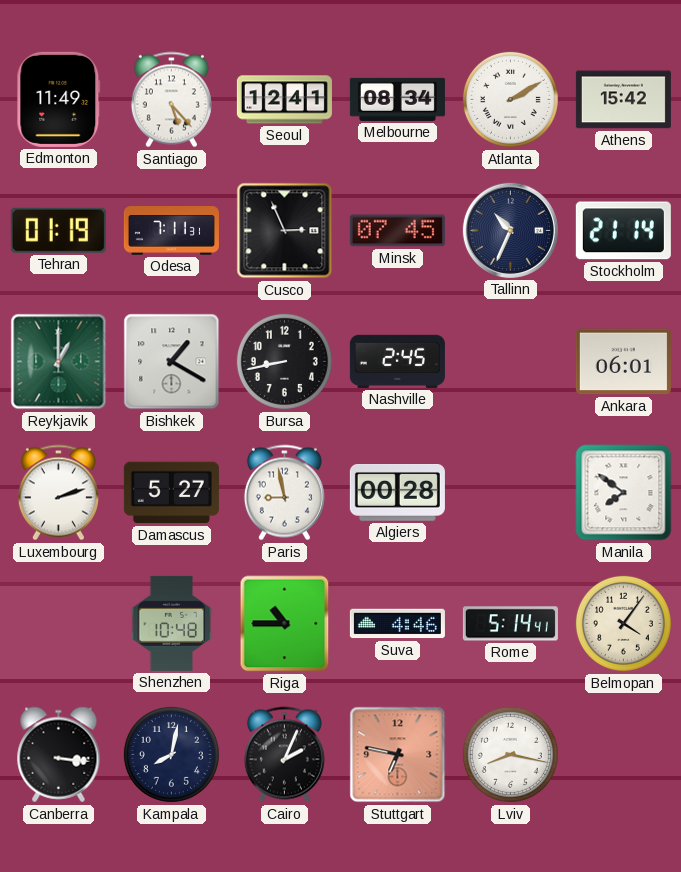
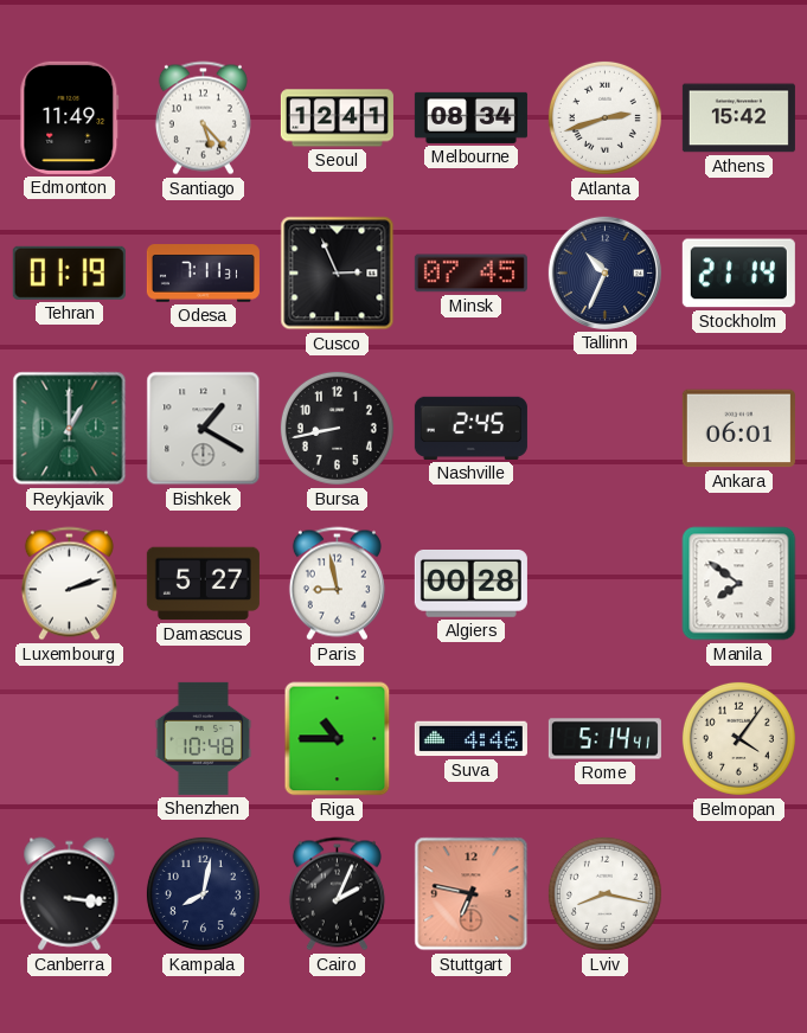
Atlanta: 2:10 -> 2:42 (604, 117)
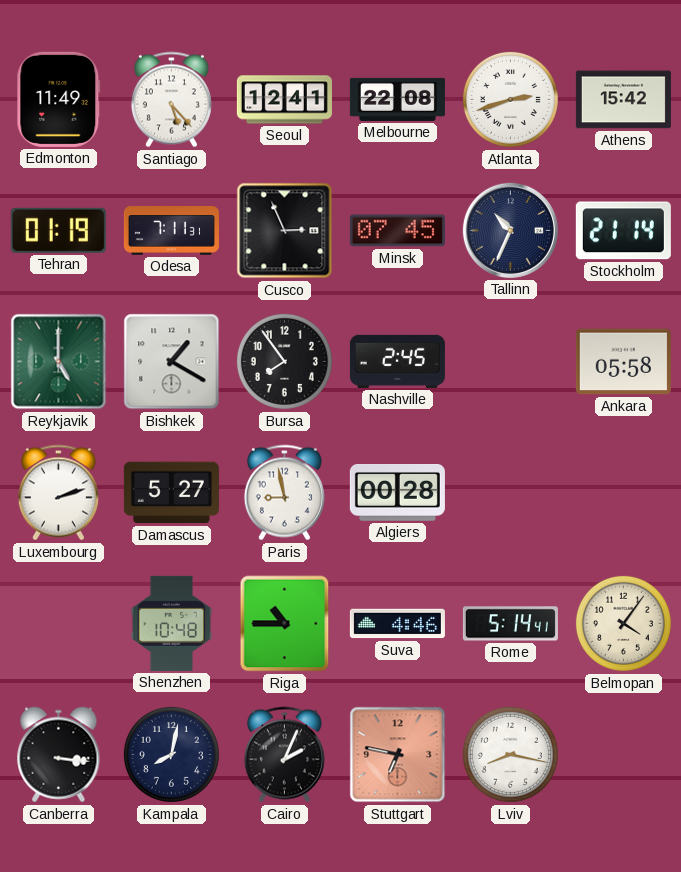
Melbourne: 08:34 -> 22:08 (397, 99)
Reykjavik: 1:00 -> 5:00 (59, 362)
Bursa: 8:43 -> 7:54 (284, 361)
Ankara: 06:01 -> 05:58 (623, 362)
Manila: 7:51 -> none (739, 584)
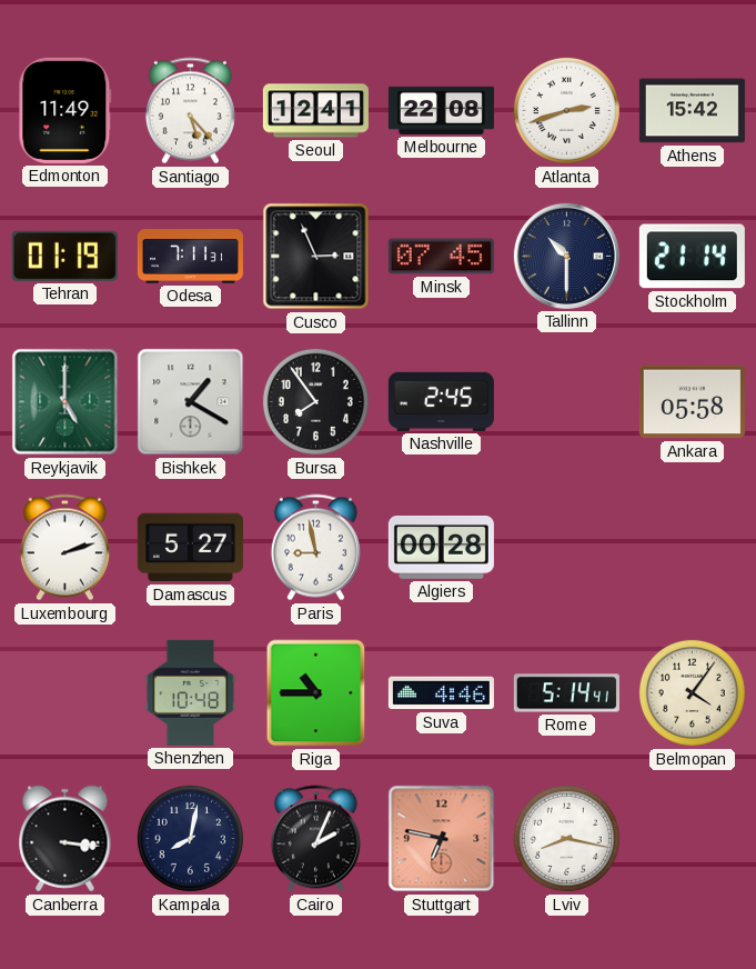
Tallinn: 10:34 -> 10:30 (566, 256)
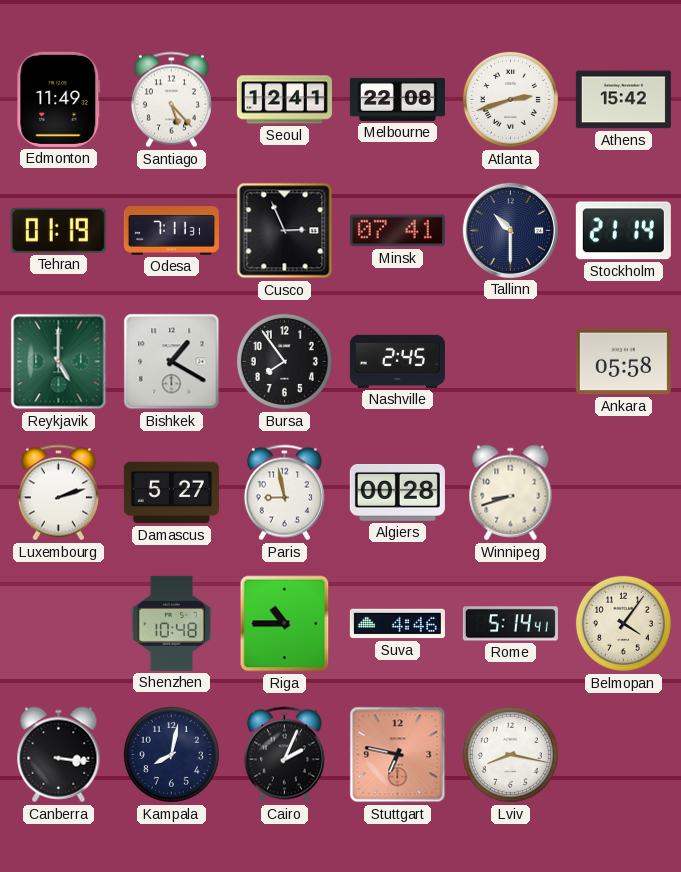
Minsk: 07:45 -> 07:41 (397, 231)
Winnipeg: none -> 8:42 (511, 493)
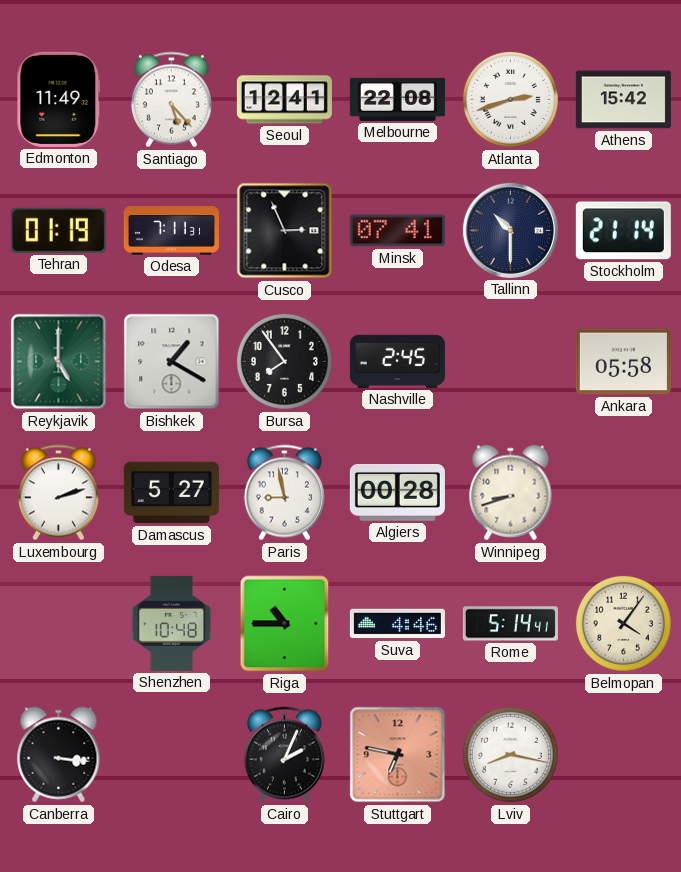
Kampala: 8:02 -> none (171, 754)
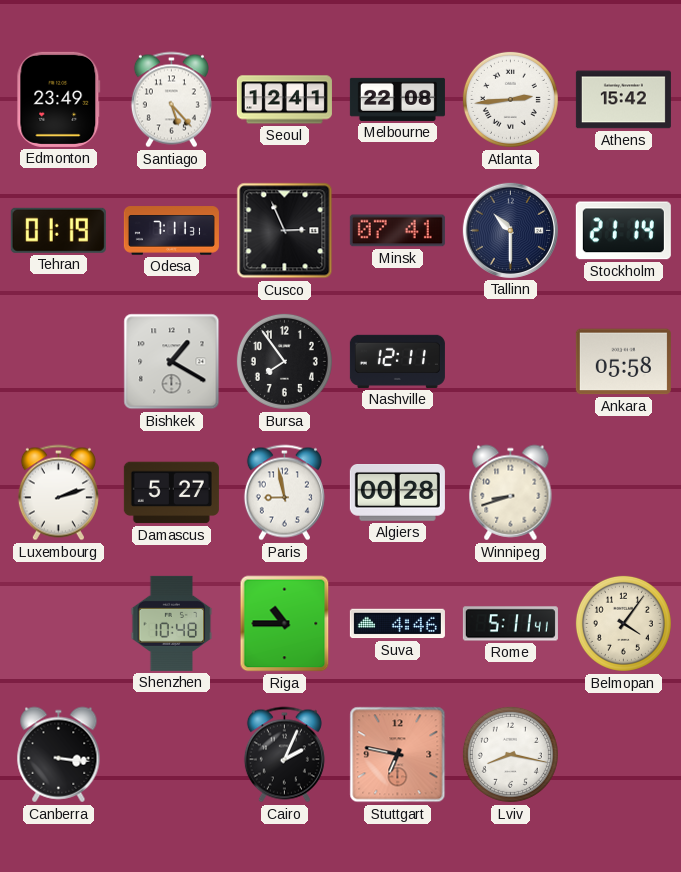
Edmonton: 11:49 -> 23:49 (59, 99)
Atlanta: 2:42 -> 2:44 (510, 99)
Reykjavik: 5:00 -> none (59, 362)
Nashville: 2:45 -> 12:11 (397, 361)
Rome: 5:14 -> 5:11 (510, 624)
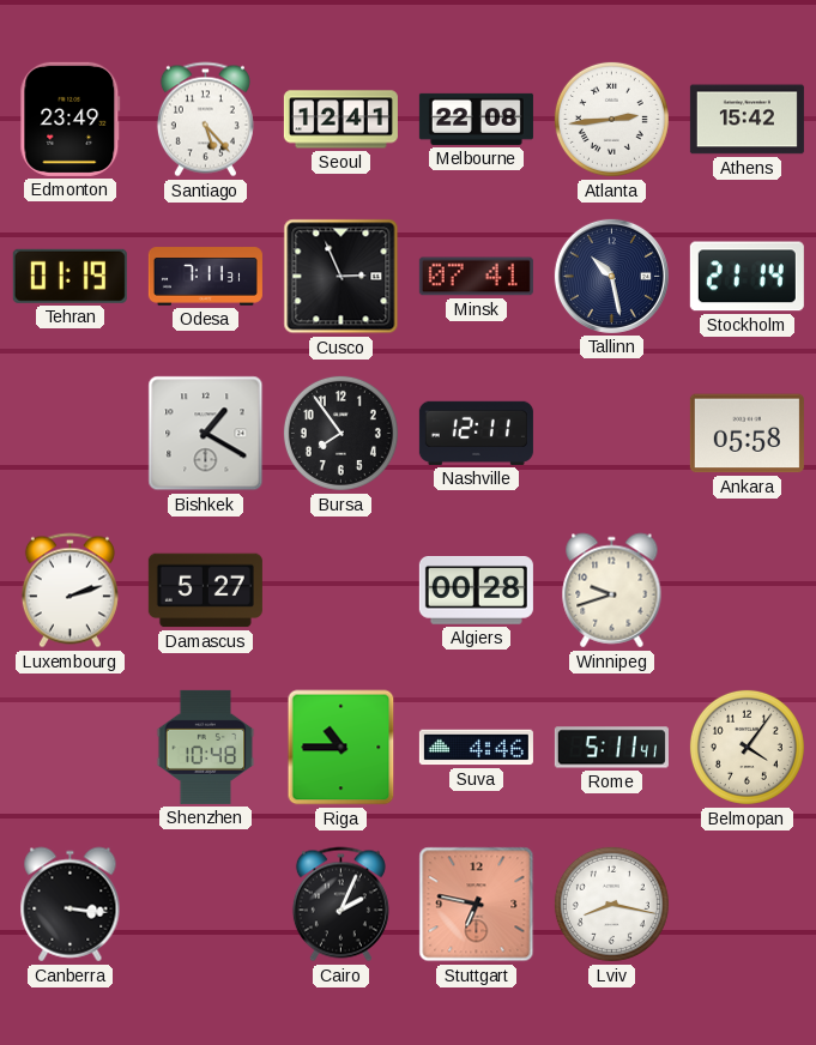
Tallinn: 10:30 -> 10:28 (611, 276)
Paris: 8:58 -> none (284, 493)
Winnipeg: 8:42 -> 9:42 (612, 591)
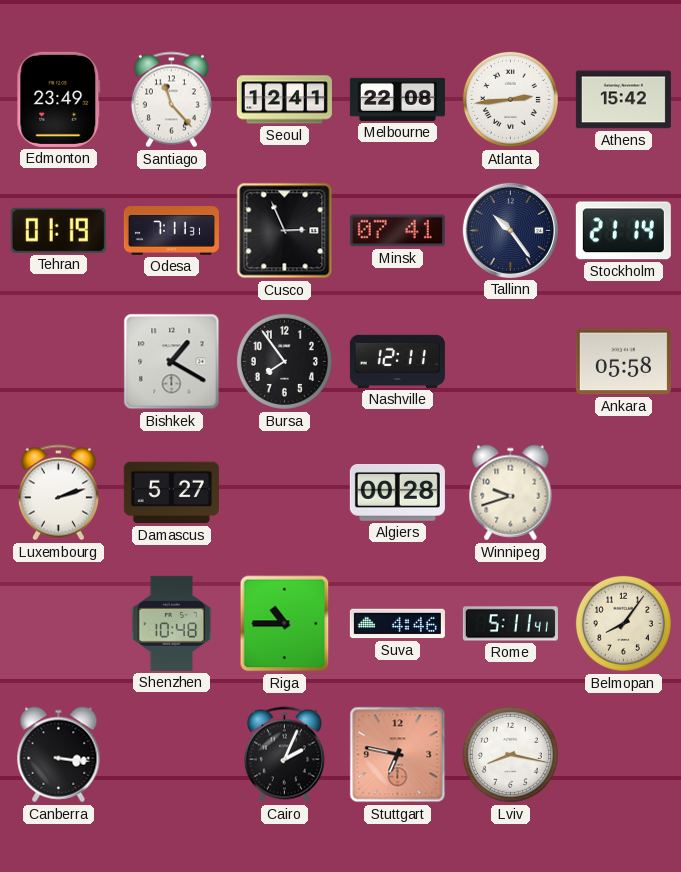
Santiago: 5:23 -> 11:23 (171, 100)
Tallinn: 10:28 -> 10:24 (510, 230)
Belmopan: 4:06 -> 8:06 (623, 623)
